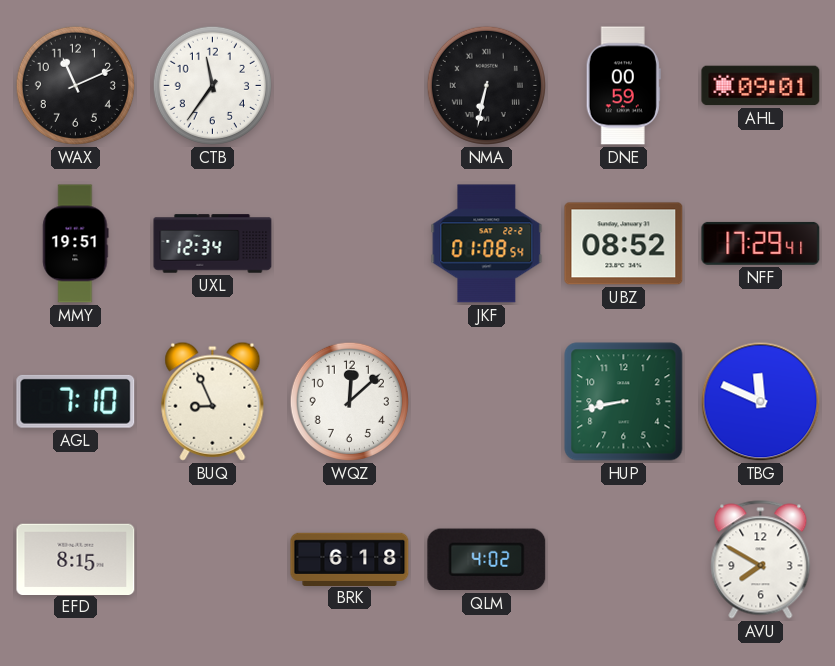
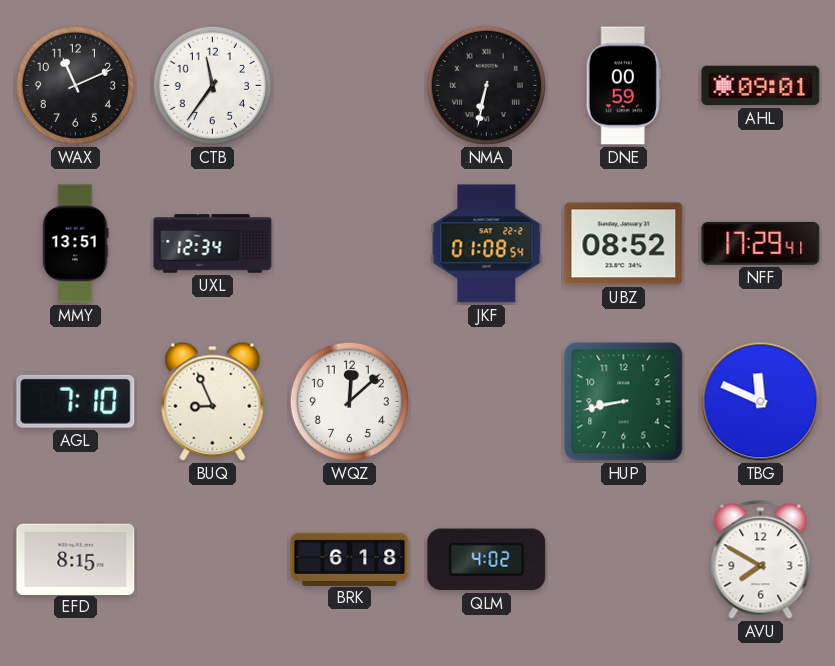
MMY: 19:51 -> 13:51 (76, 244)
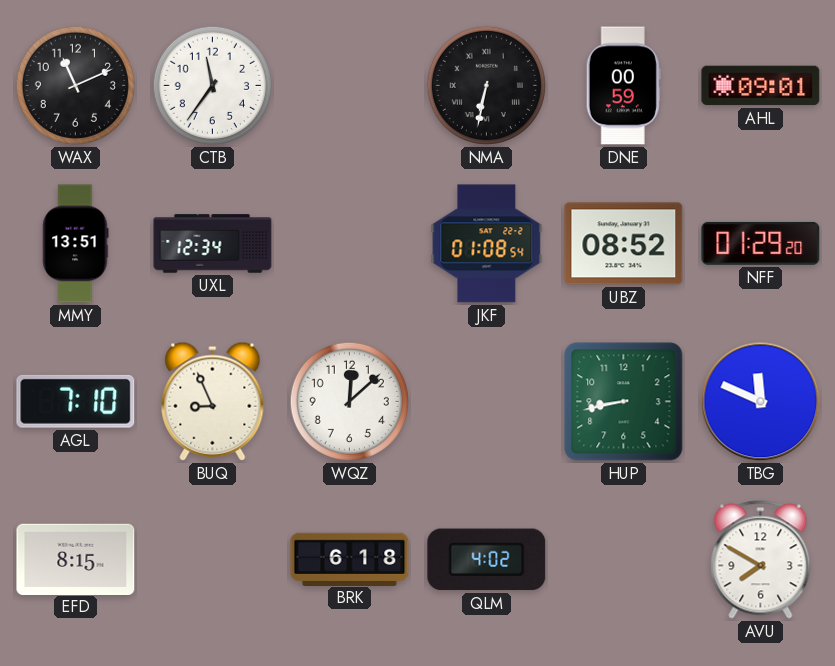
NFF: 17:29 -> 01:29 (761, 243)
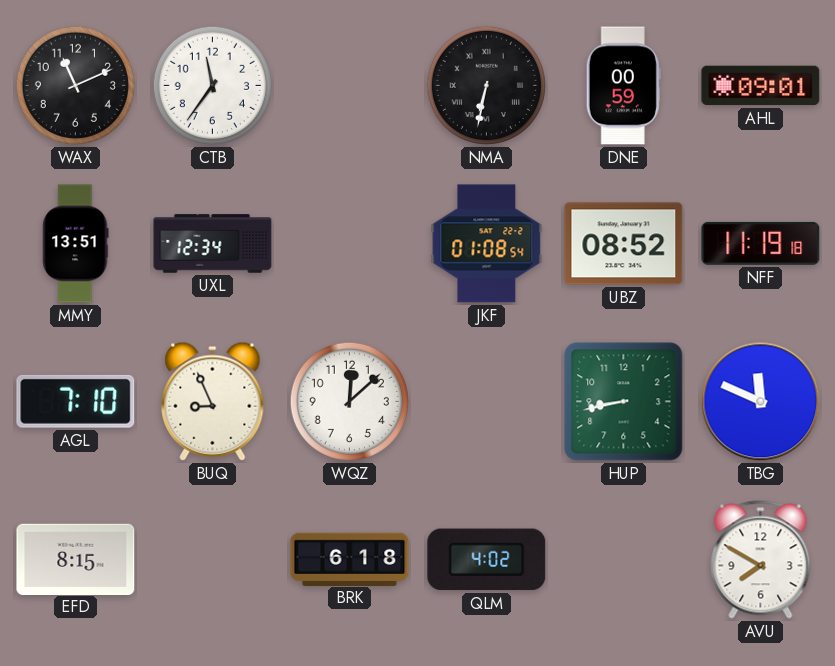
NFF: 01:29 -> 11:19 (761, 243)
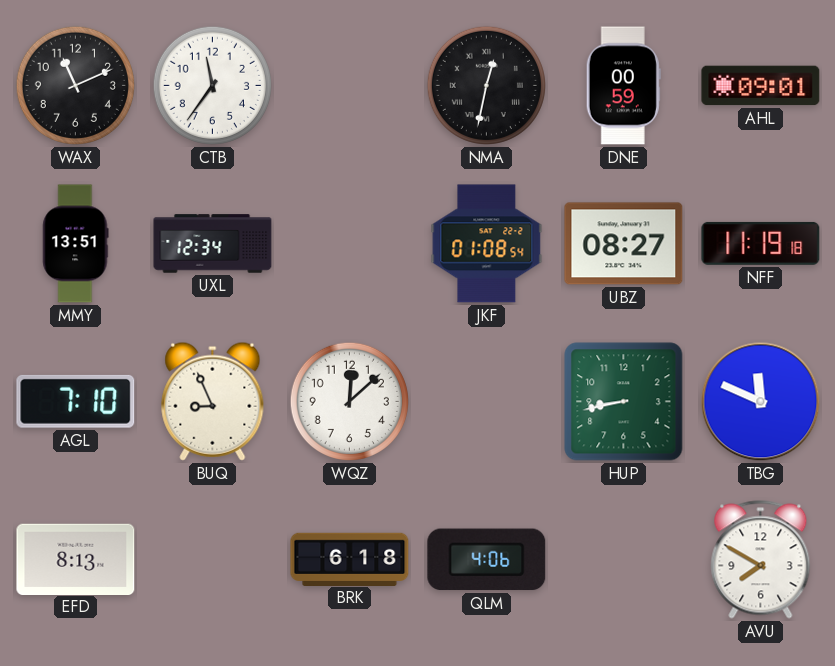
NMA: 6:32 -> 12:32 (486, 85)
UBZ: 08:52 -> 08:27 (624, 244)
EFD: 8:15 -> 8:13 (76, 559)
QLM: 4:02 -> 4:06 (487, 560)
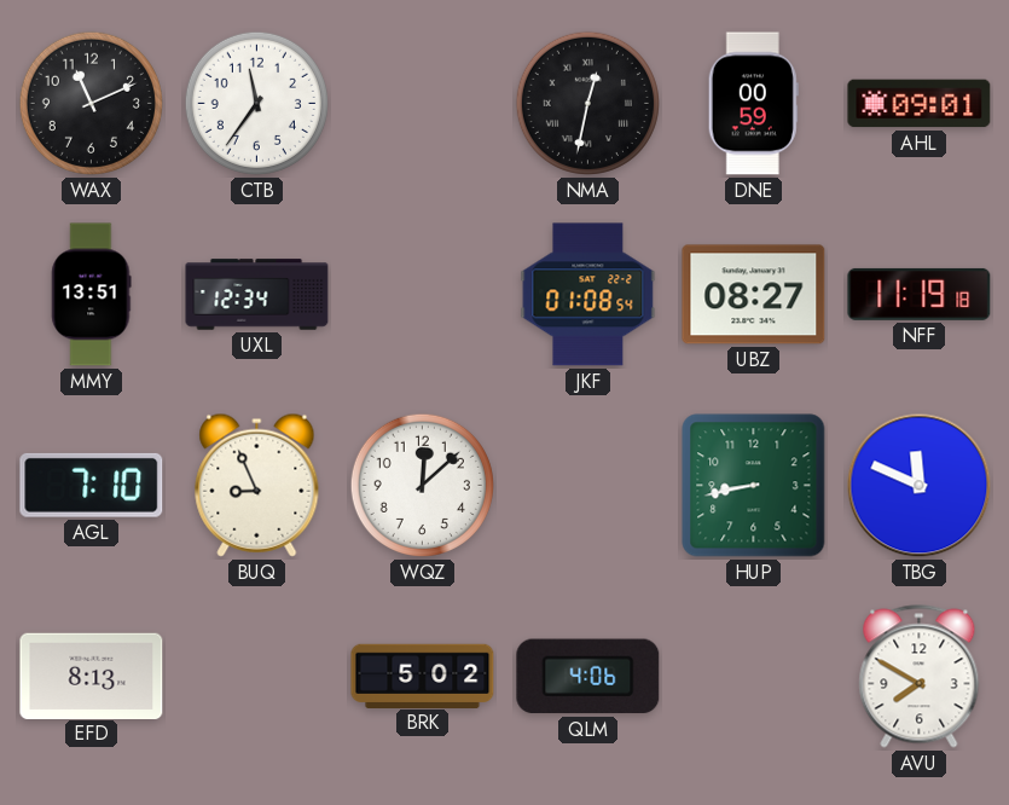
BRK: 6:18 -> 5:02 (423, 676)
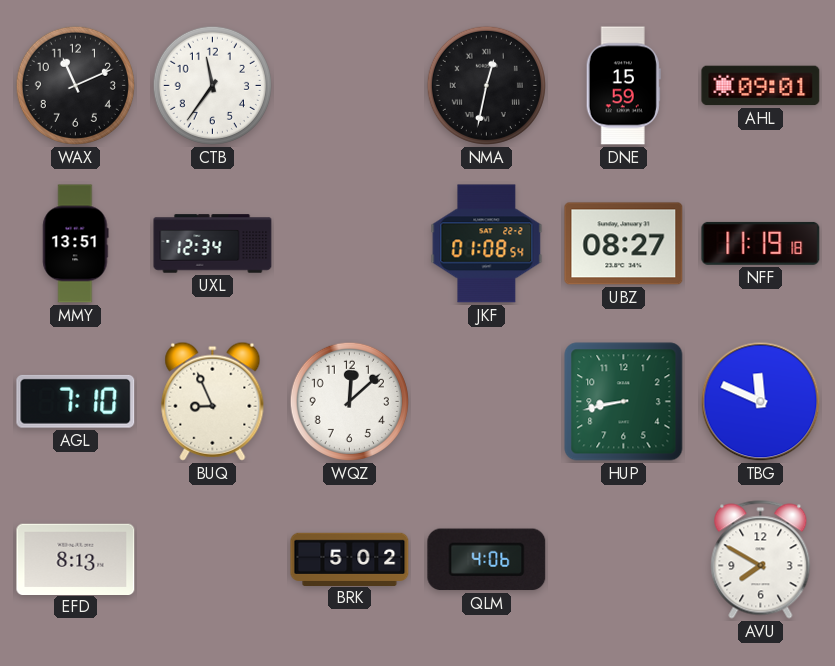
DNE: 00:59 -> 15:59 (623, 86)
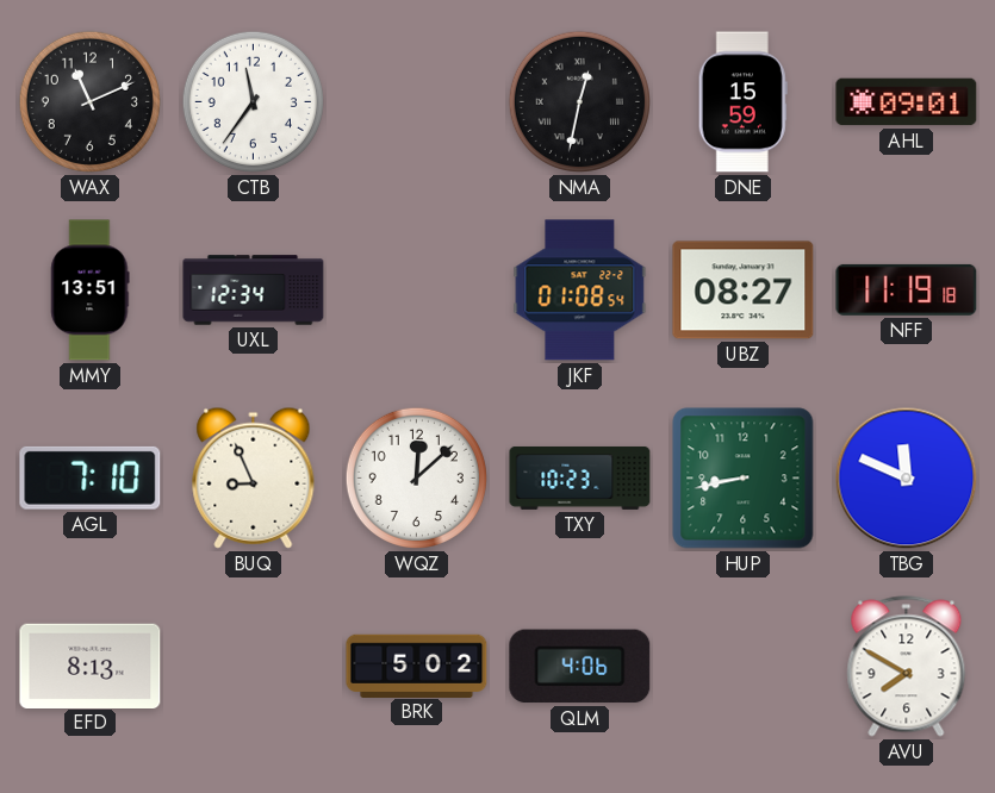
TXY: none -> 10:23 (580, 477)
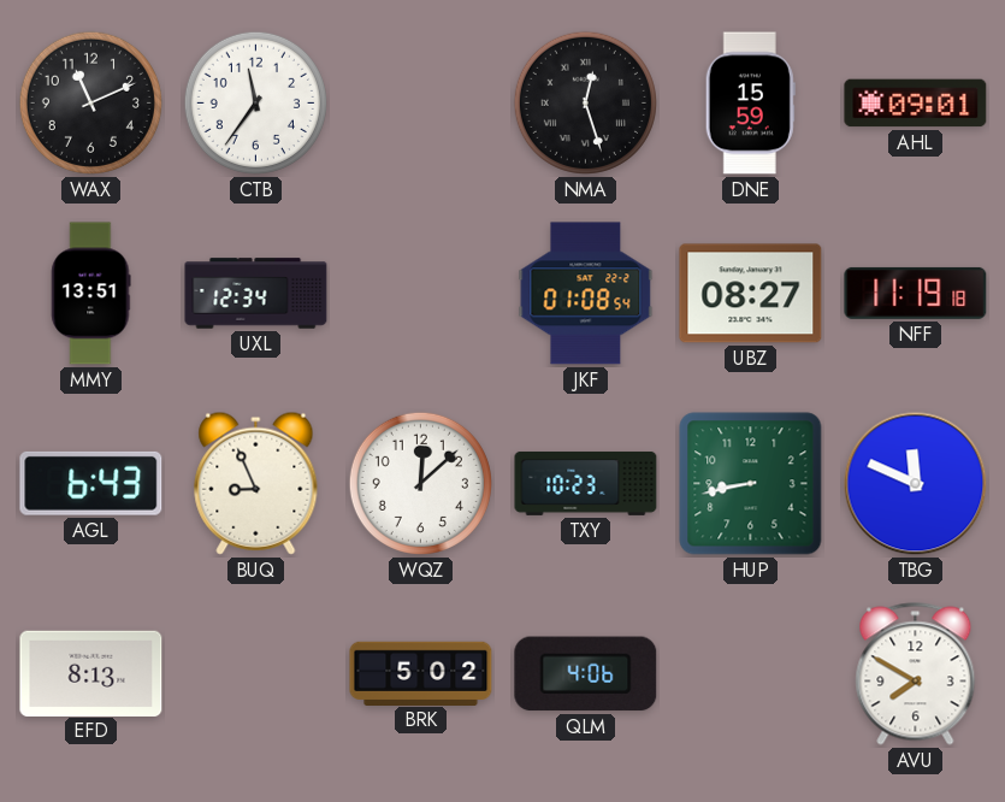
NMA: 12:32 -> 12:27 (585, 102)
AGL: 7:10 -> 6:43 (91, 483)
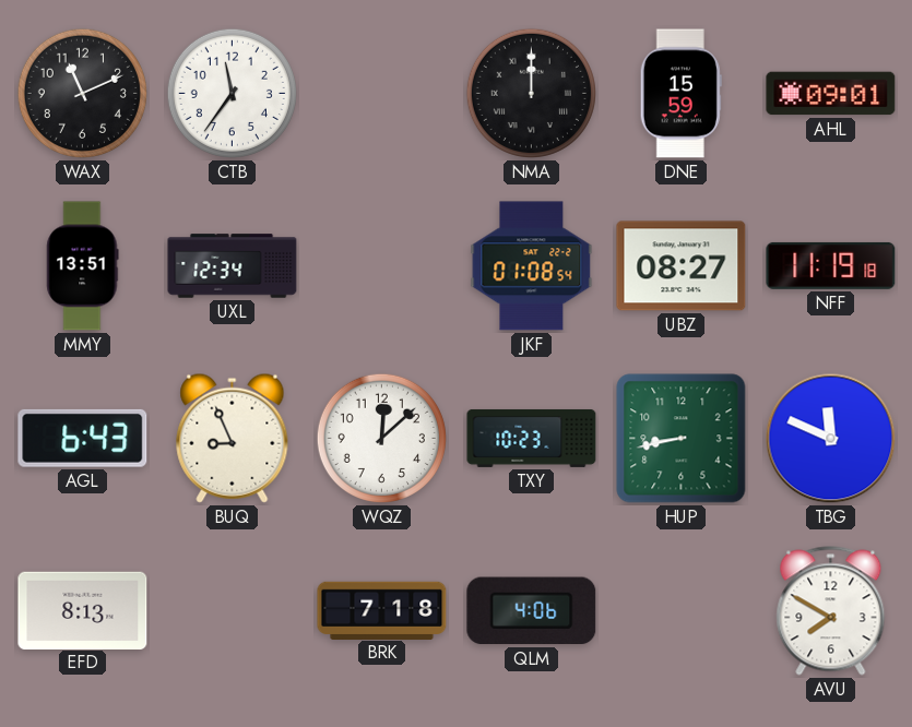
NMA: 12:27 -> 12:00 (531, 93)
BRK: 5:02 -> 7:18 (382, 610)
